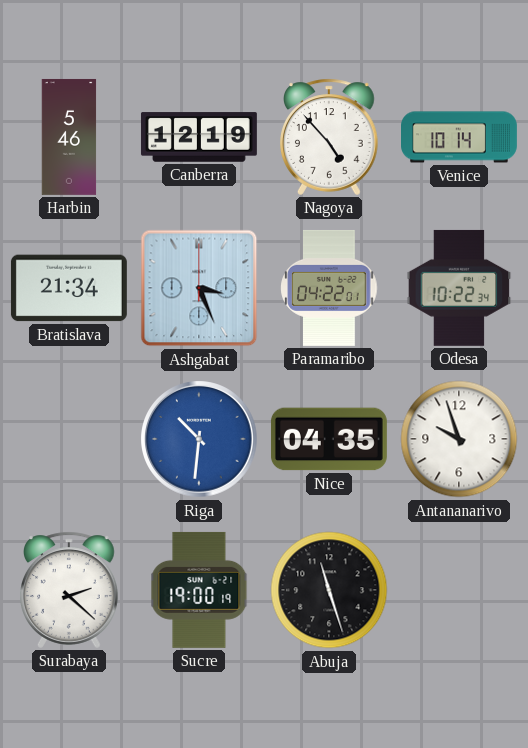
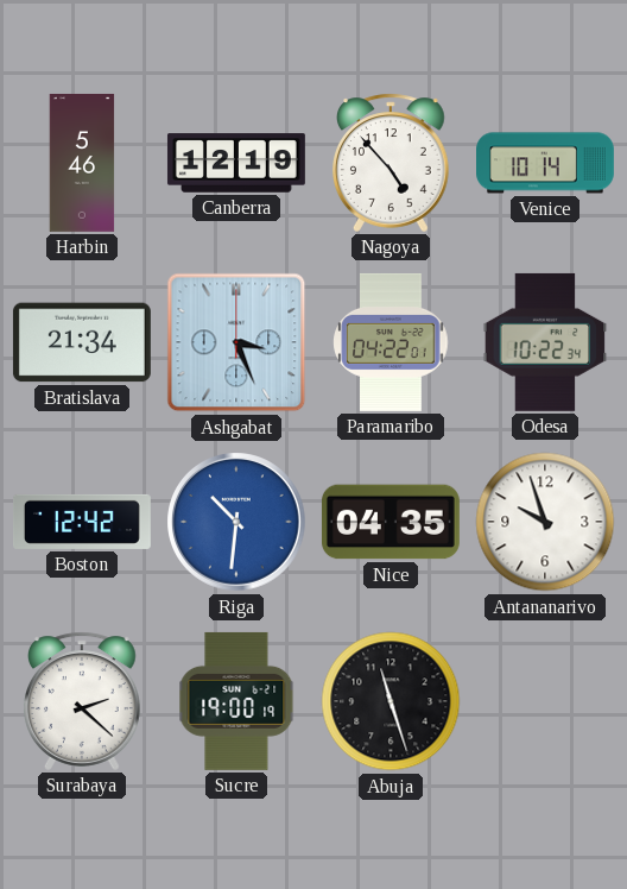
Boston: none -> 12:42 (82, 522)
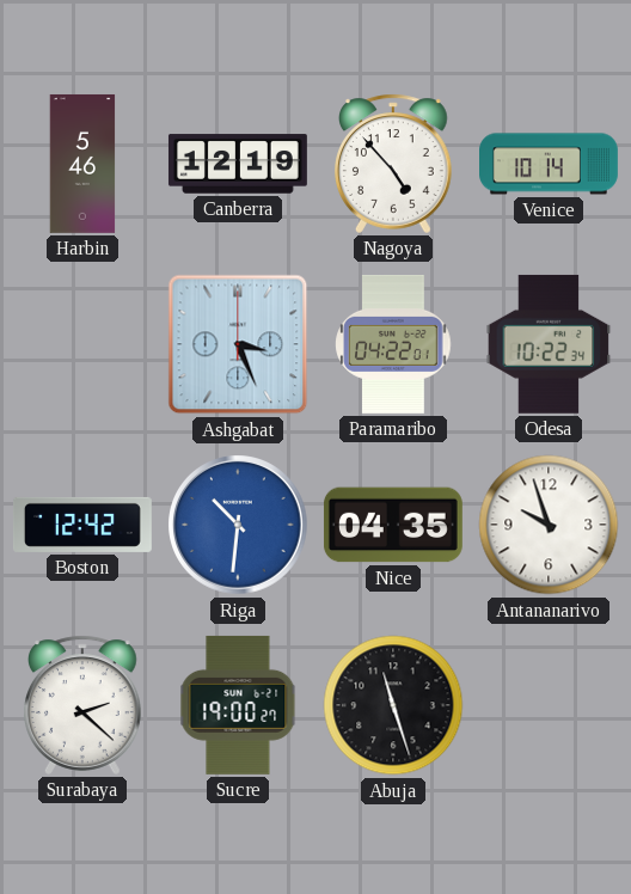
Bratislava: 21:34 -> none (82, 342)
Sucre: 19:00:19 -> 19:00:27 (238, 705)
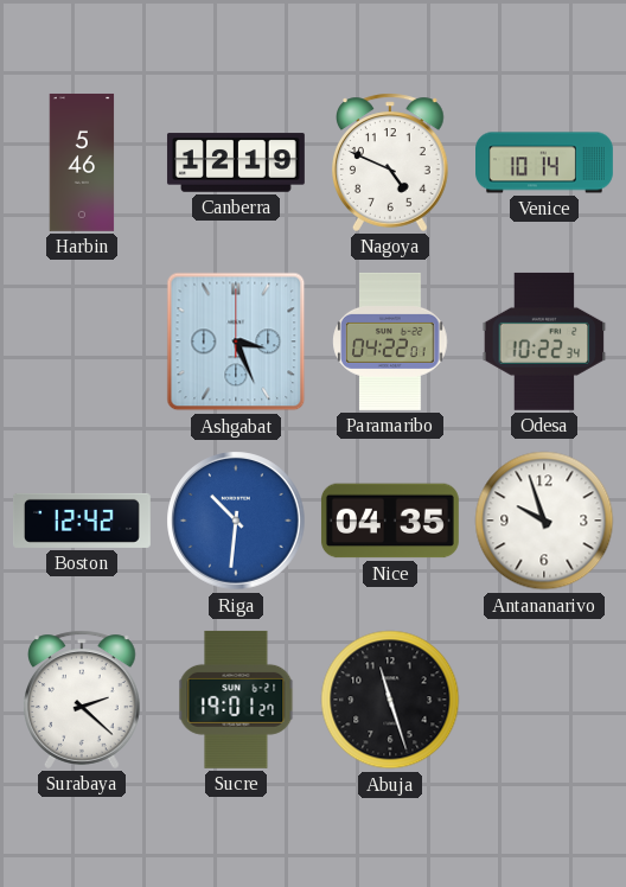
Nagoya: 4:53 -> 4:49 (391, 162)
Sucre: 19:00 -> 19:01 (236, 700)
